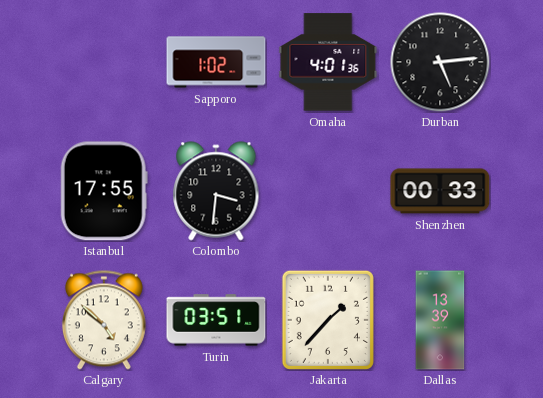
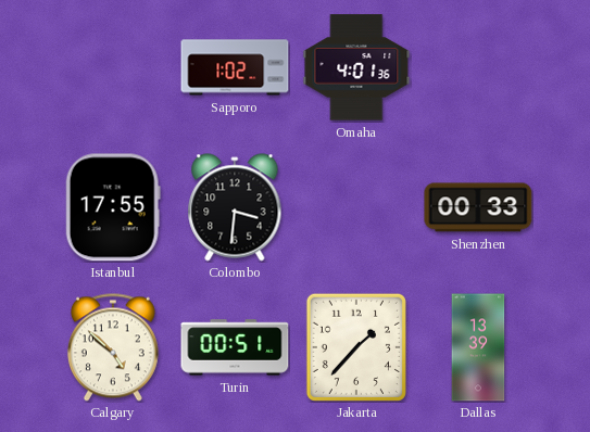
Durban: 5:14 -> none (440, 62)
Turin: 03:51 -> 00:51 (235, 347)
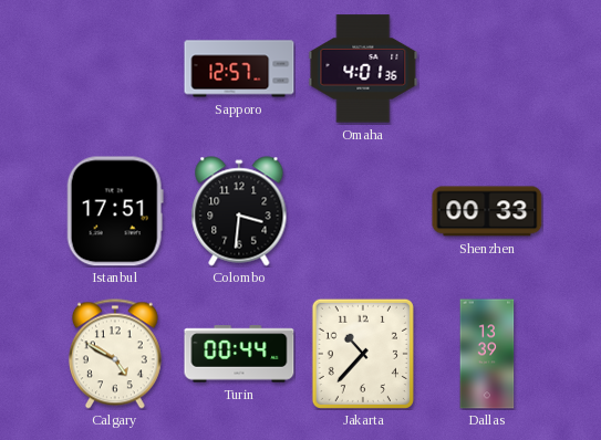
Sapporo: 1:02 -> 12:57 (239, 69)
Istanbul: 17:55 -> 17:51 (115, 211)
Calgary: 4:52 -> 4:50 (115, 354)
Turin: 00:51 -> 00:44 (239, 354)
Jakarta: 1:37 -> 10:37 (363, 354)
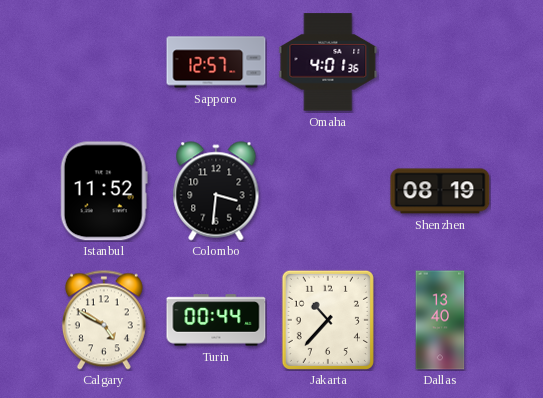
Istanbul: 17:51 -> 11:52 (104, 191)
Shenzhen: 00:33 -> 08:19 (440, 191)
Dallas: 13:39 -> 13:40 (440, 320)
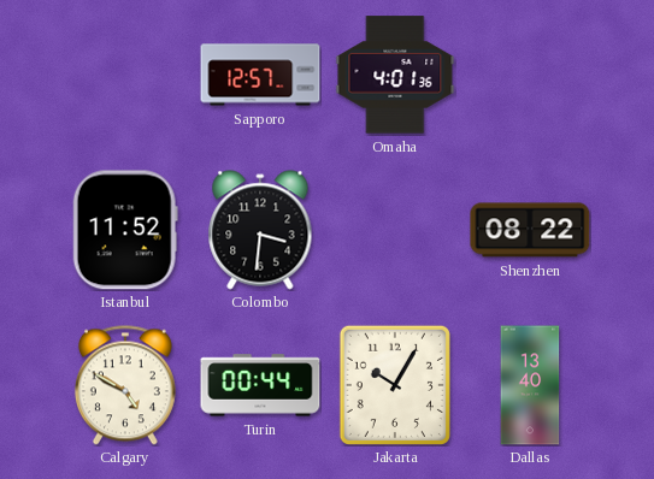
Shenzhen: 08:19 -> 08:22 (530, 230)
Jakarta: 10:37 -> 10:05 (395, 385)
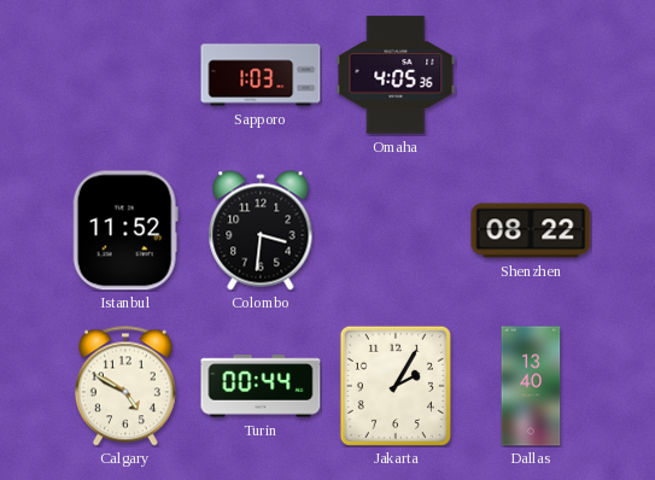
Sapporo: 12:57 -> 1:03 (261, 75)
Omaha: 4:01 -> 4:05 (396, 75)
Jakarta: 10:05 -> 2:05 (396, 386)
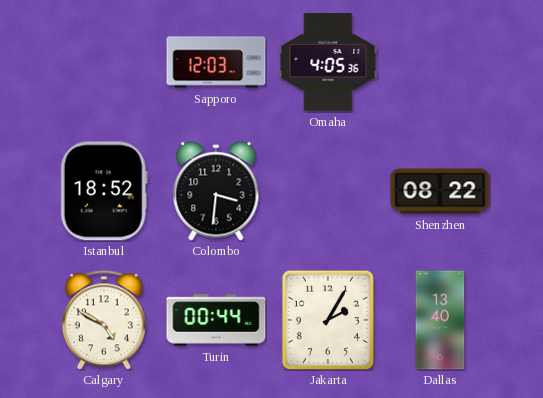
Sapporo: 1:03 -> 12:03 (216, 62)
Istanbul: 11:52 -> 18:52 (104, 191)
